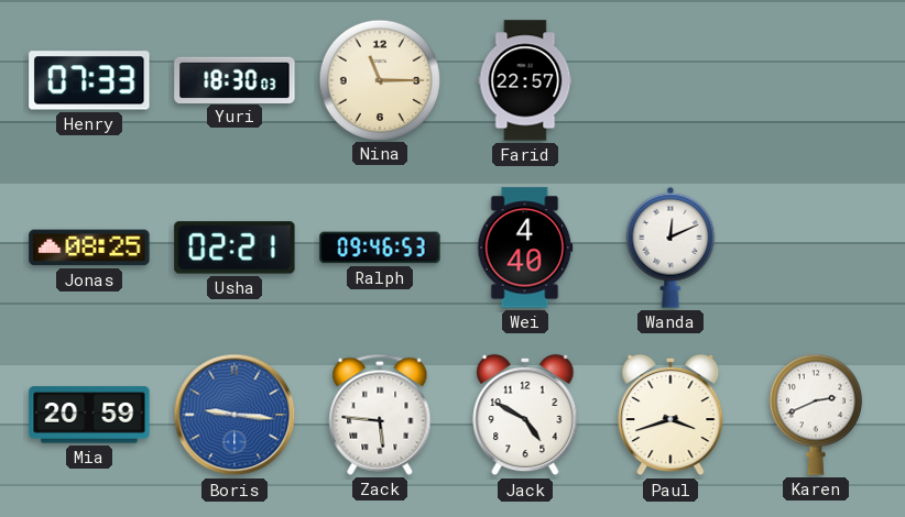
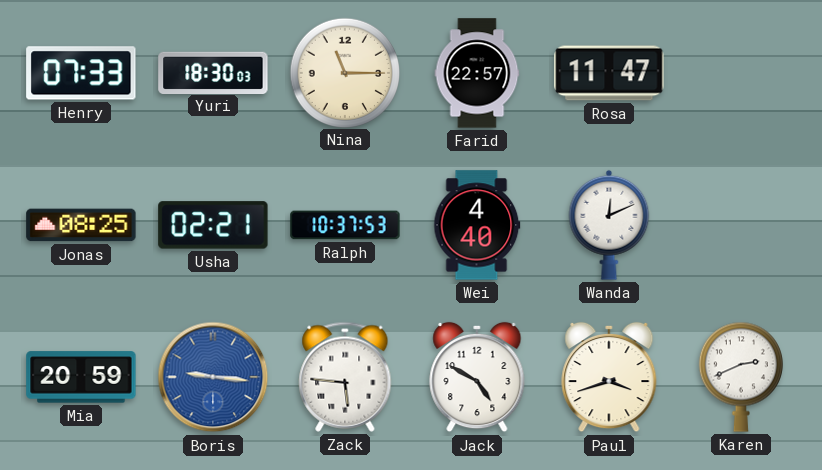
Rosa: none -> 11:47 (609, 73)
Ralph: 09:46 -> 10:37 (345, 225)
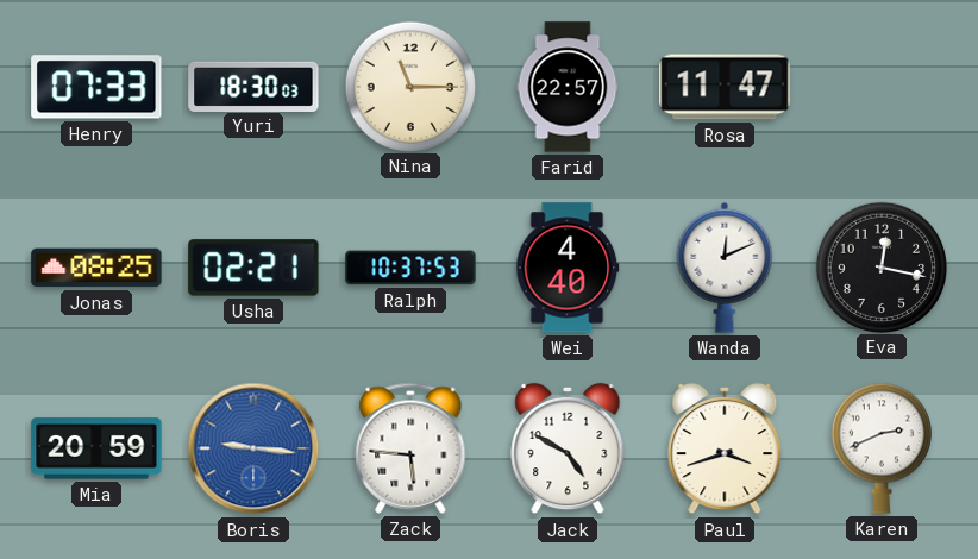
Eva: none -> 12:17 (880, 266)
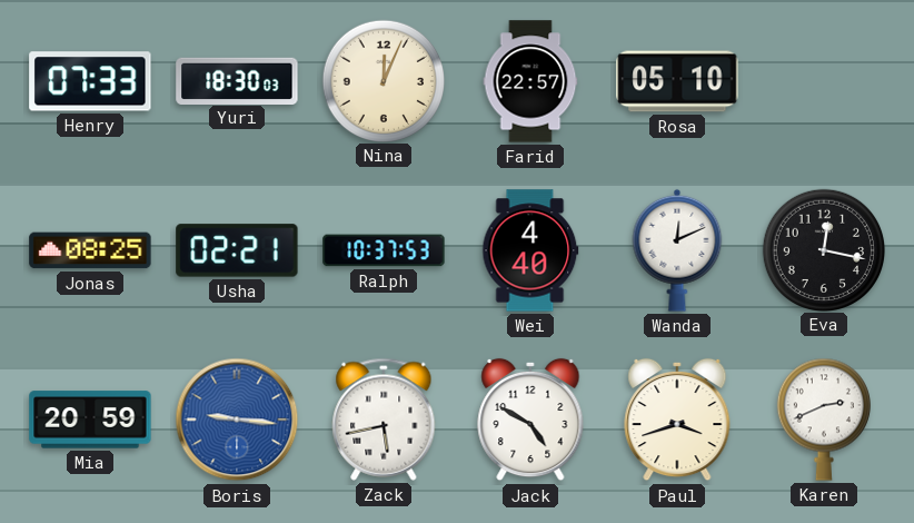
Nina: 11:15 -> 12:04 (383, 80)
Rosa: 11:47 -> 05:10 (677, 81)
Zack: 5:46 -> 5:43 (384, 420)
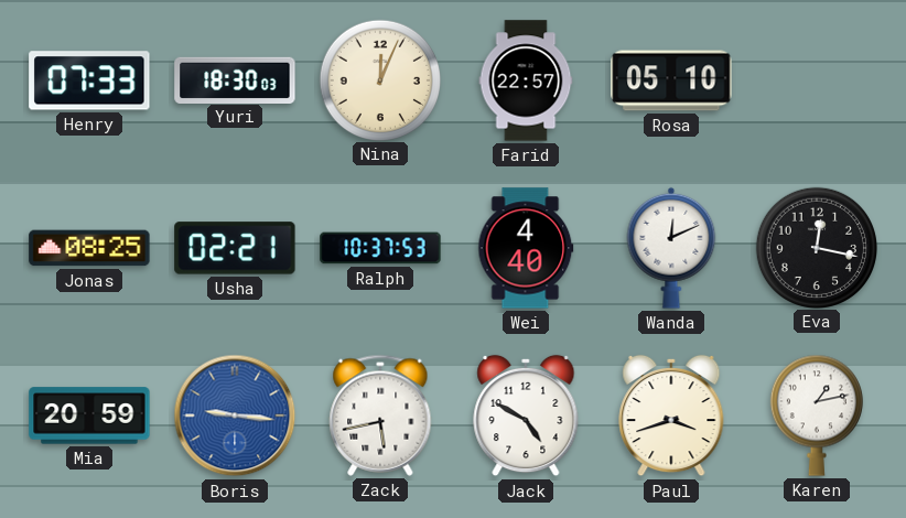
Karen: 2:41 -> 1:13 (817, 416)
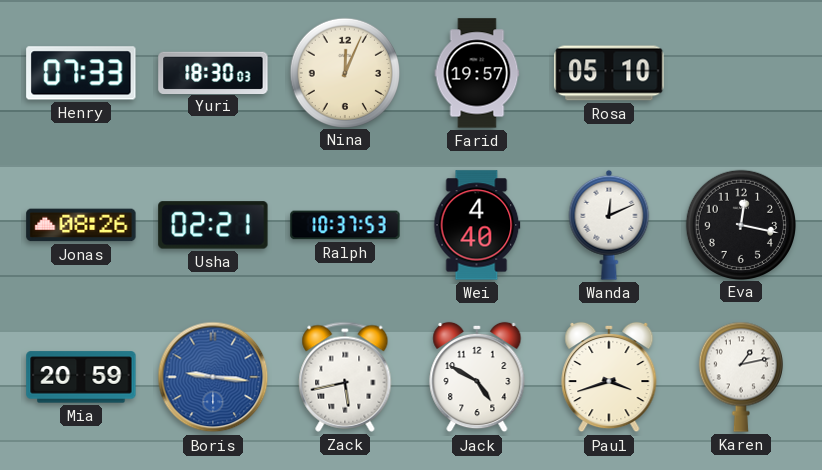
Farid: 22:57 -> 19:57 (477, 73)
Jonas: 08:25 -> 08:26 (81, 225)
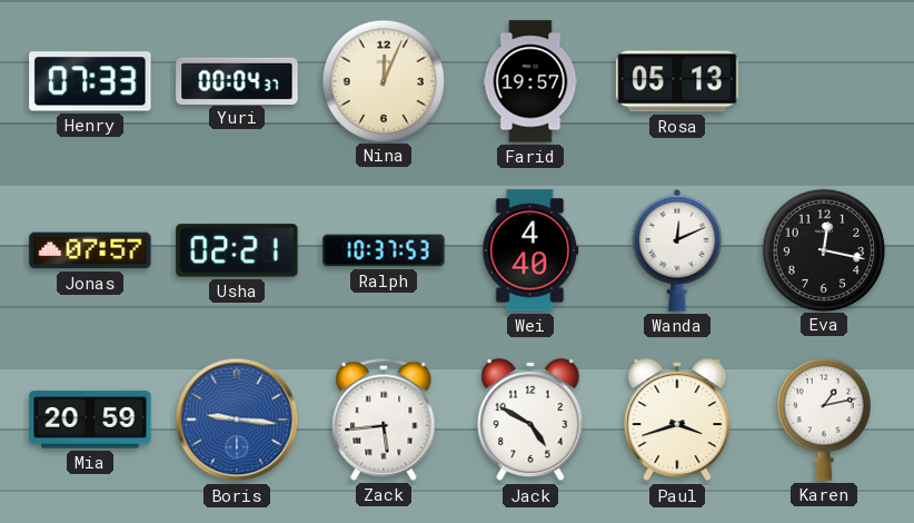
Yuri: 18:30 -> 00:04 (237, 80)
Rosa: 05:10 -> 05:13 (677, 81)
Jonas: 08:26 -> 07:57 (90, 250)
Zack: 5:43 -> 5:44 (384, 420)
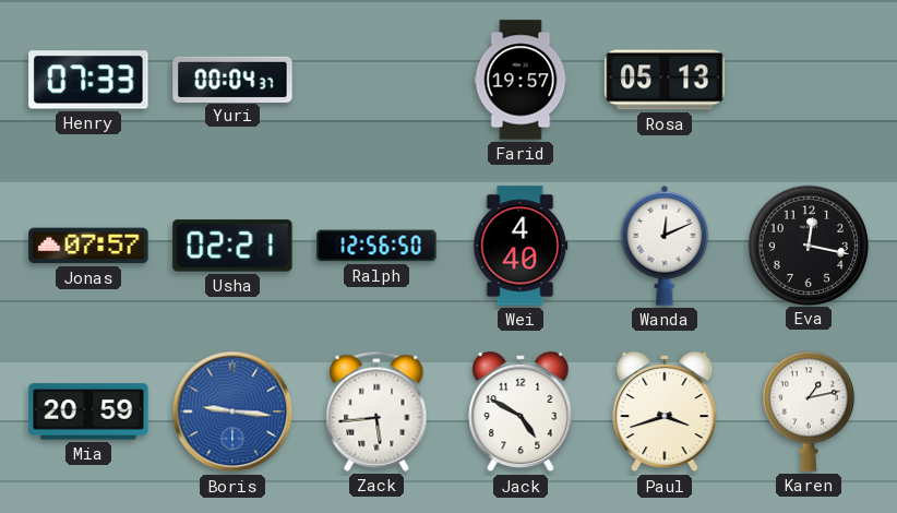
Nina: 12:04 -> none (383, 80)
Ralph: 10:37 -> 12:56 (376, 246)
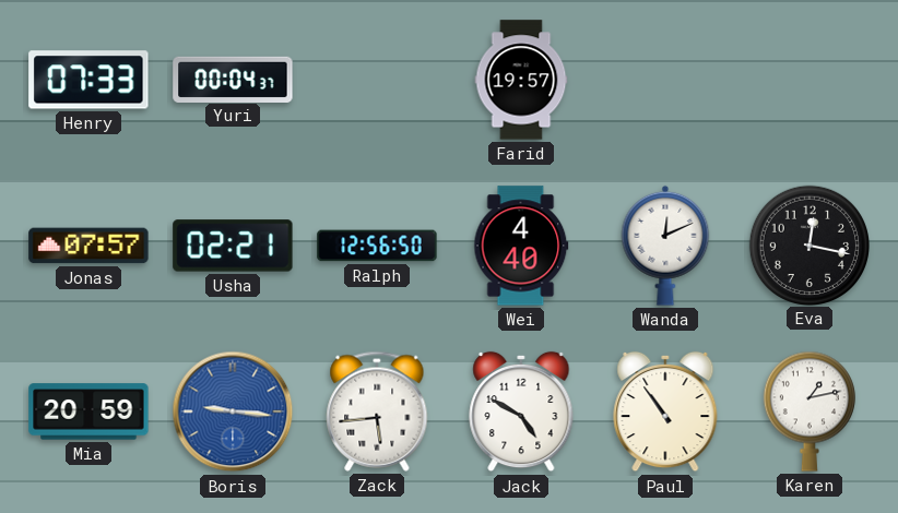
Rosa: 05:13 -> none (665, 80)
Paul: 3:42 -> 10:54 (665, 411)
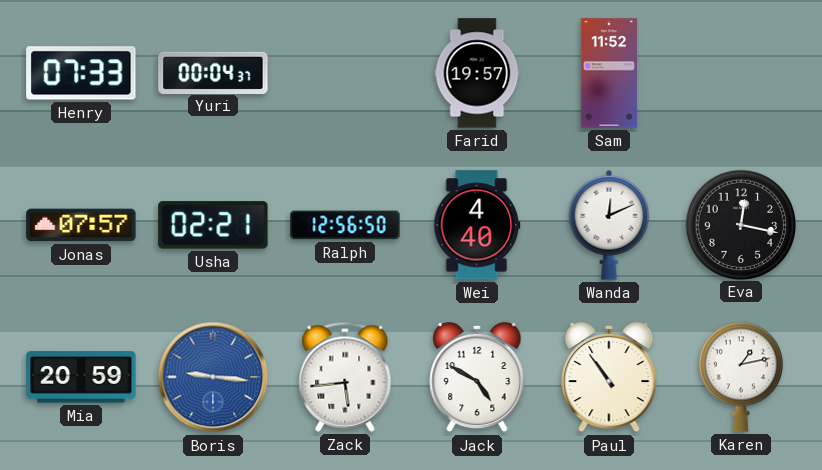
Sam: none -> 11:52 (609, 73)
